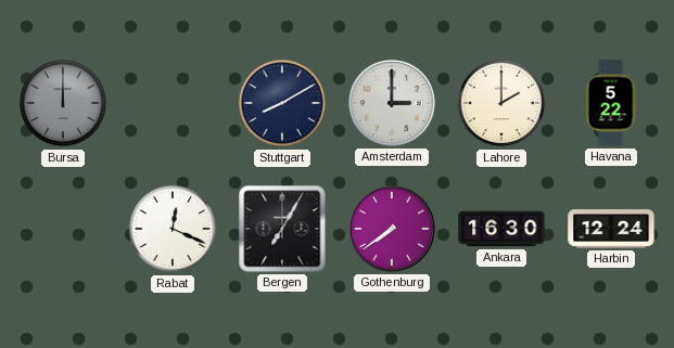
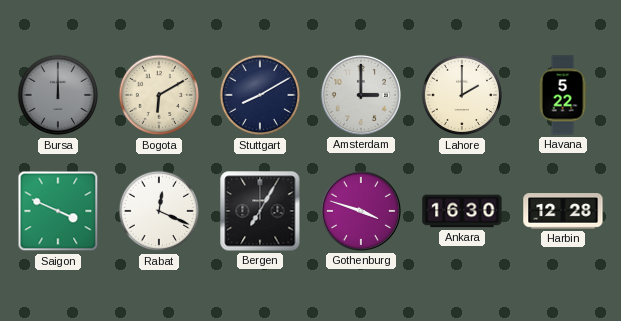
Bogota: none -> 6:10 (159, 95)
Saigon: none -> 3:49 (58, 211)
Gothenburg: 7:39 -> 3:48 (361, 211)
Harbin: 12:24 -> 12:28 (563, 211)
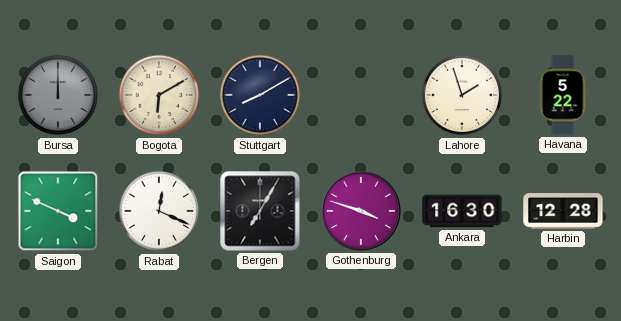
Amsterdam: 3:00 -> none (361, 95)
Lahore: 2:00 -> 1:57 (462, 95)
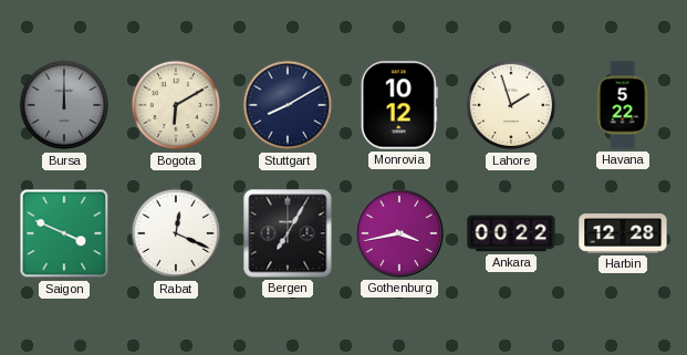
Monrovia: none -> 10:12 (399, 105)
Gothenburg: 3:48 -> 3:43 (399, 233)
Ankara: 16:30 -> 00:22 (511, 233)
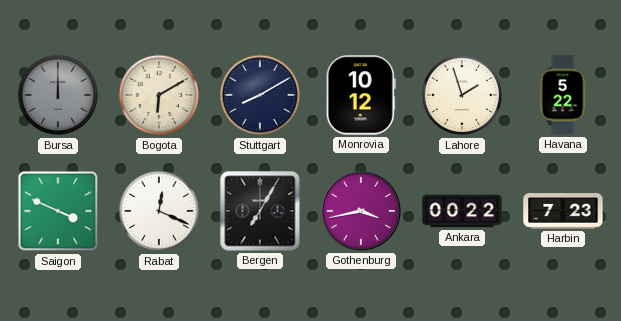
Harbin: 12:28 -> 7:23 (563, 211)
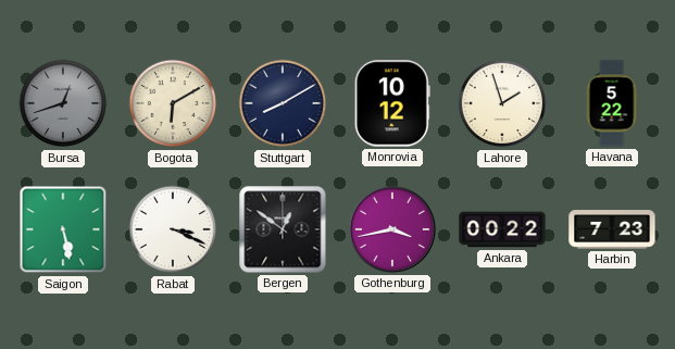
Bursa: 12:00 -> 12:42 (63, 103)
Saigon: 3:49 -> 5:28 (63, 229)
Rabat: 12:19 -> 3:19 (173, 229)
Bergen: 7:05 -> 12:51 (283, 229)
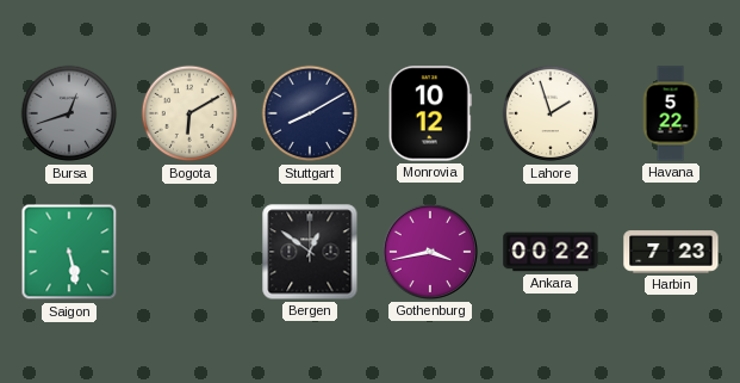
Rabat: 3:19 -> none (173, 229)
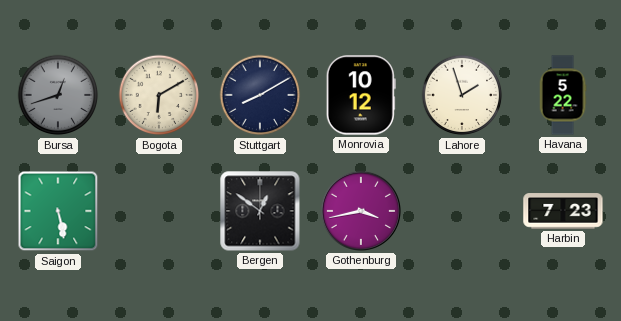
Ankara: 00:22 -> none (551, 252)
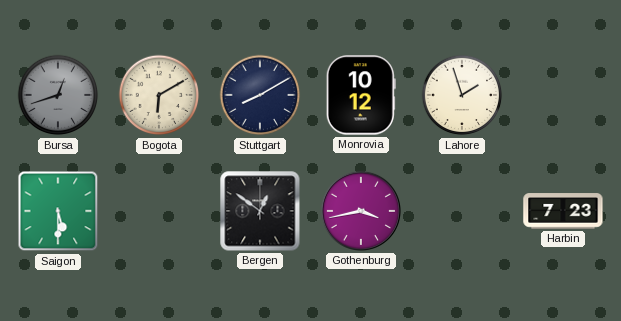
Havana: 5:22 -> none (563, 95)
Saigon: 5:28 -> 5:30 (58, 211)
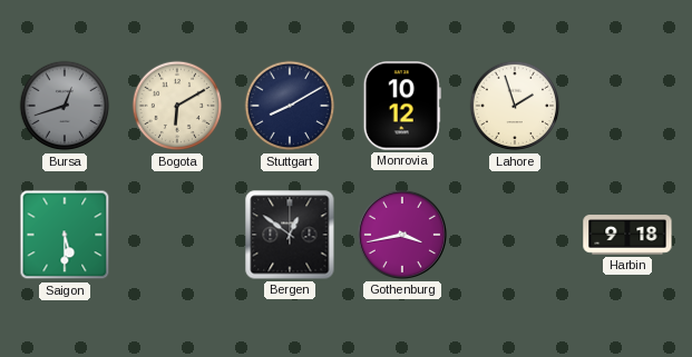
Harbin: 7:23 -> 9:18 (627, 235)
